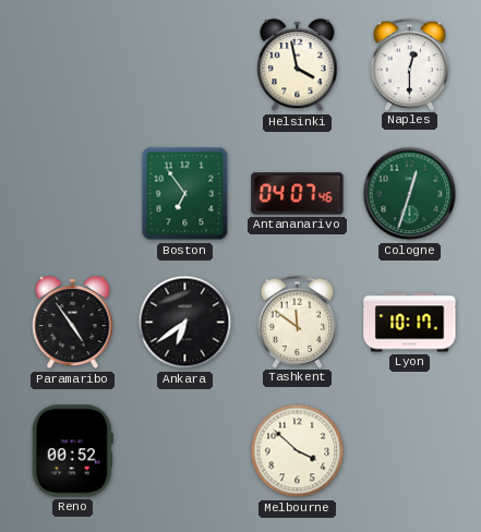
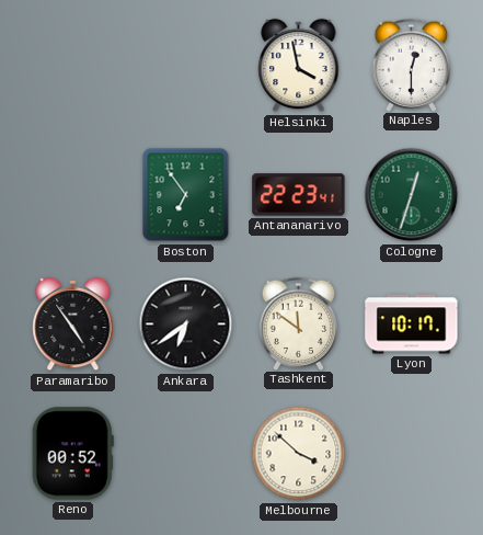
Antananarivo: 04:07 -> 22:23 (299, 195)
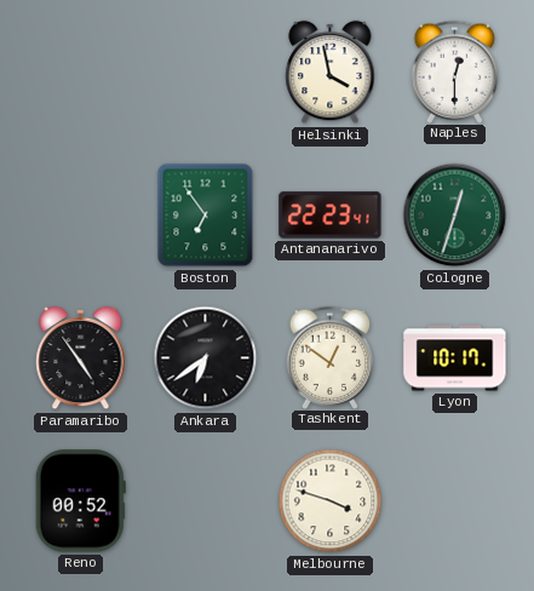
Tashkent: 11:51 -> 12:51 (331, 357)
Melbourne: 3:52 -> 3:48 (331, 501)
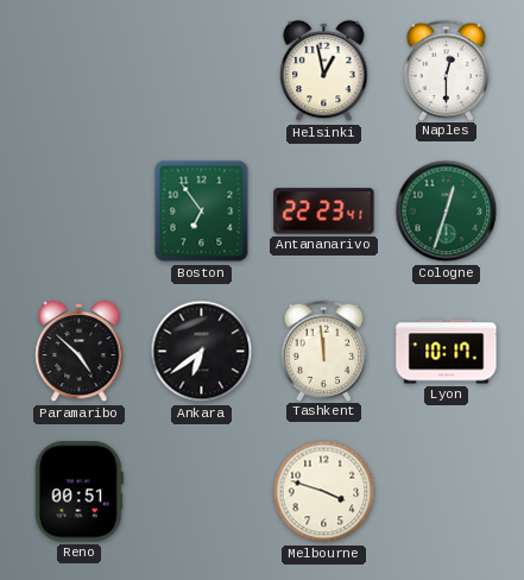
Helsinki: 3:58 -> 12:58 (324, 71)
Paramaribo: 4:54 -> 4:52 (80, 352)
Tashkent: 12:51 -> 11:59 (324, 351)
Reno: 00:52 -> 00:51 (78, 492)
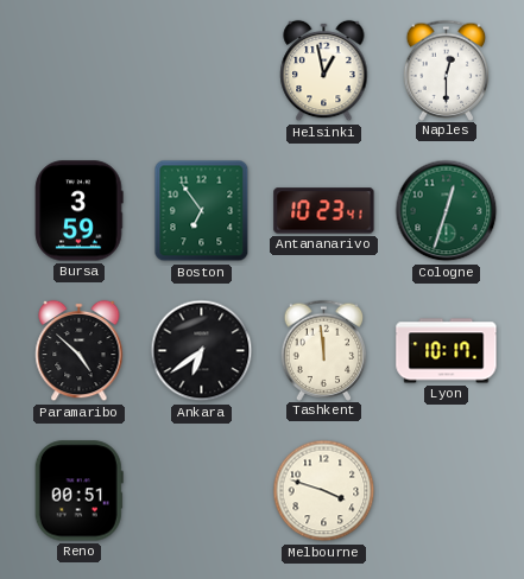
Bursa: none -> 3:59 (80, 211)
Antananarivo: 22:23 -> 10:23 (324, 211)
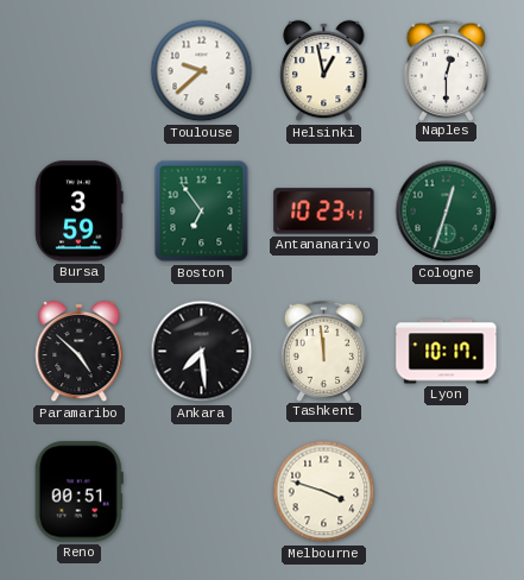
Toulouse: none -> 9:38 (202, 71)
Ankara: 6:39 -> 7:29 (202, 352)
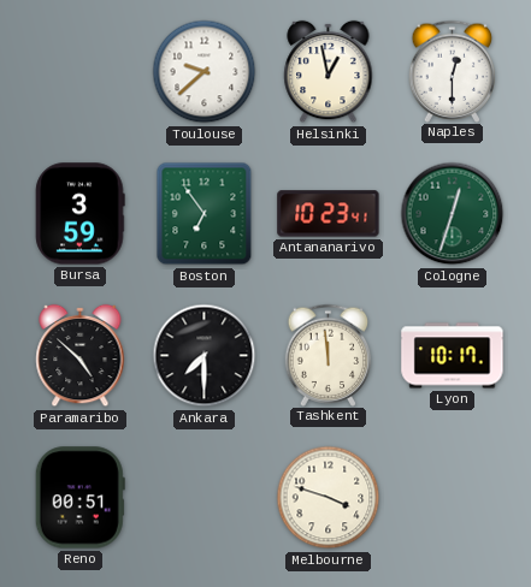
Ankara: 7:29 -> 7:30 (205, 356)
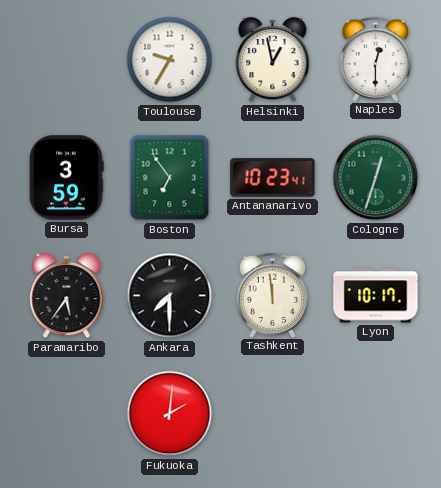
Toulouse: 9:38 -> 9:35 (170, 60)
Paramaribo: 4:52 -> 5:36 (67, 296)
Reno: 00:51 -> none (79, 498)
Fukuoka: none -> 2:01 (170, 414)
Melbourne: 3:48 -> none (329, 498)
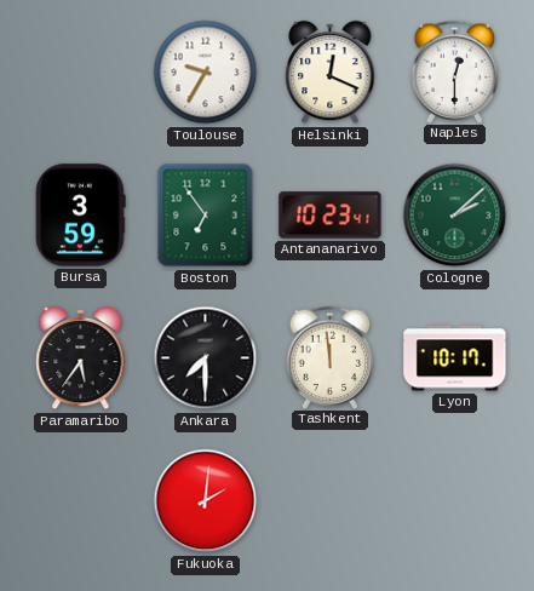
Helsinki: 12:58 -> 12:19 (331, 73)
Cologne: 12:33 -> 2:08 (455, 216)
